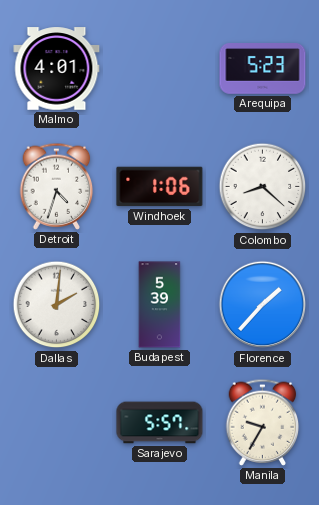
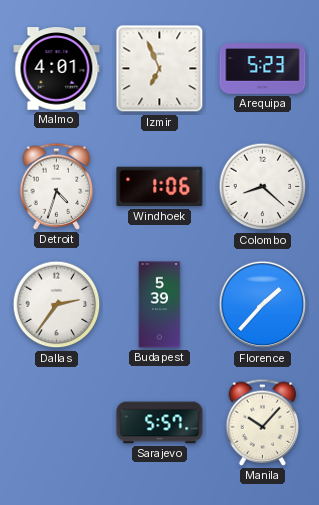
Izmir: none -> 6:56 (160, 69)
Dallas: 2:01 -> 2:36 (57, 305)
Manila: 9:35 -> 10:07 (263, 422)
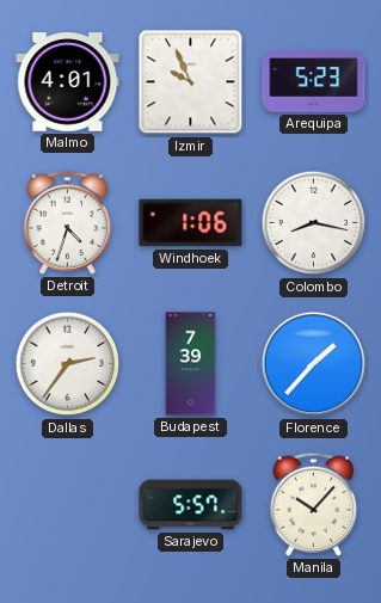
Izmir: 6:56 -> 9:56 (191, 82)
Colombo: 8:22 -> 8:17 (314, 223)
Budapest: 5:39 -> 7:39 (191, 364)
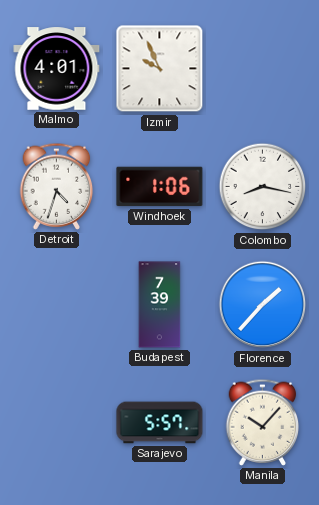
Arequipa: 5:23 -> none (314, 82)
Dallas: 2:36 -> none (68, 364)
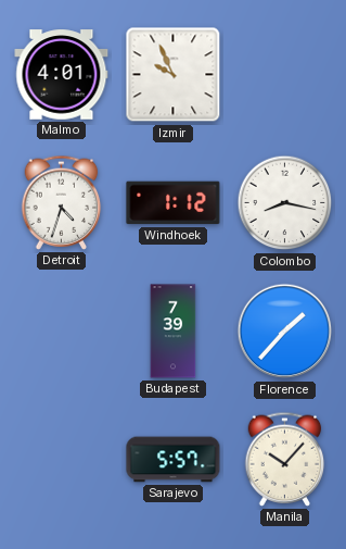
Windhoek: 1:06 -> 1:12 (174, 203)
